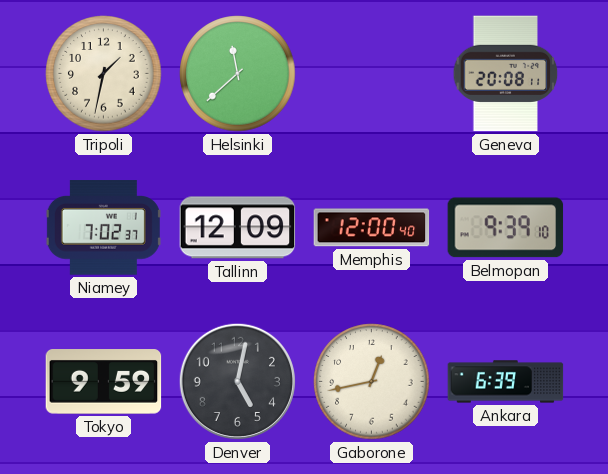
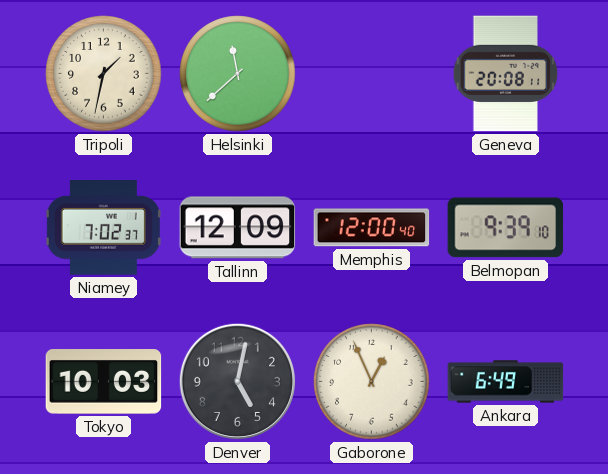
Tokyo: 9:59 -> 10:03 (104, 382)
Gaborone: 12:43 -> 12:56 (372, 382)
Ankara: 6:39 -> 6:49 (506, 382)
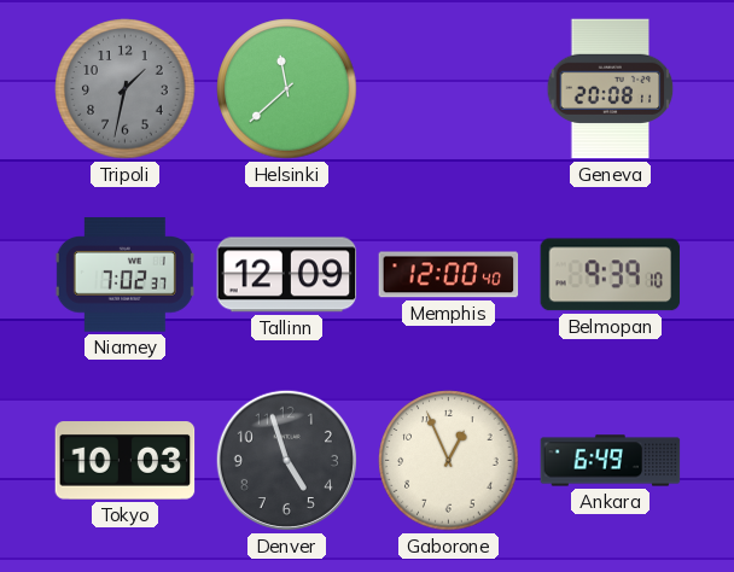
Tripoli dial: cream -> grey (126, 89)
Denver: 5:02 -> 4:57 (286, 460)
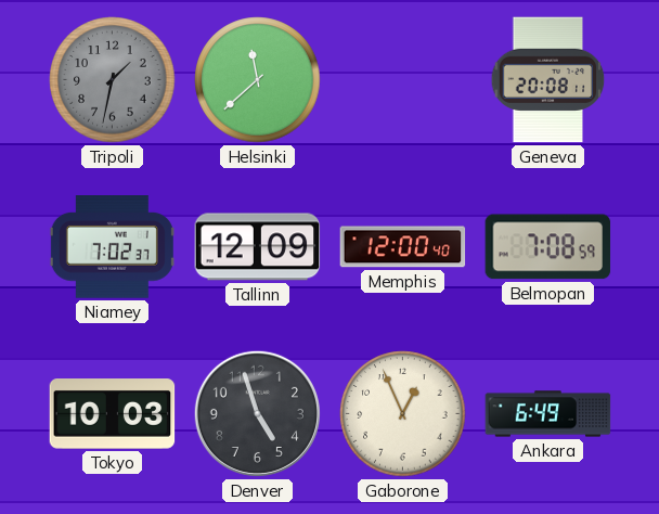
Belmopan: 9:39 -> 7:08 (548, 247)
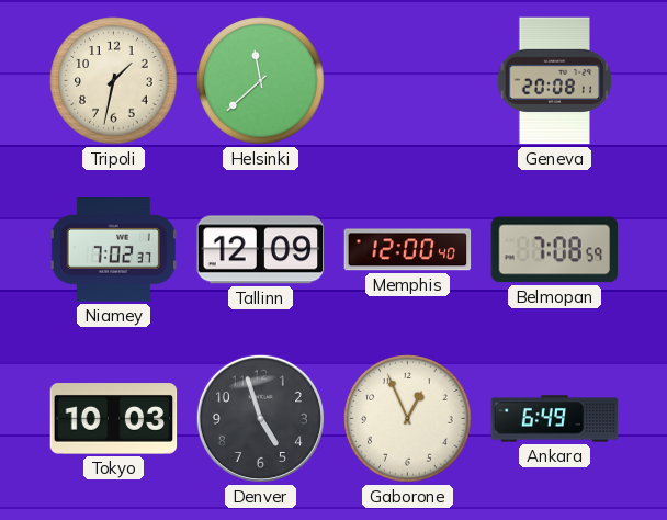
Tripoli dial: grey -> cream (114, 81)
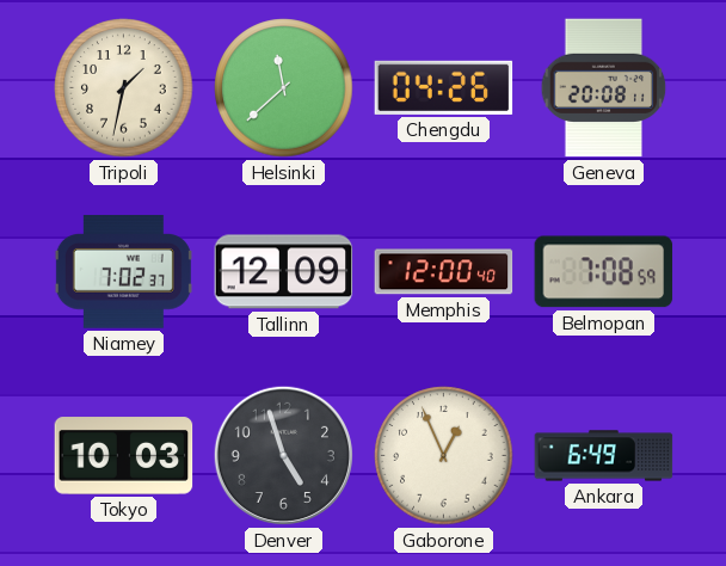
Chengdu: none -> 04:26 (444, 87)
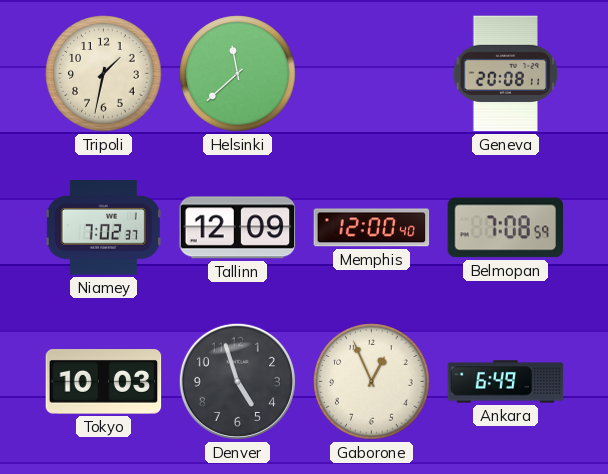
Chengdu: 04:26 -> none (444, 87)
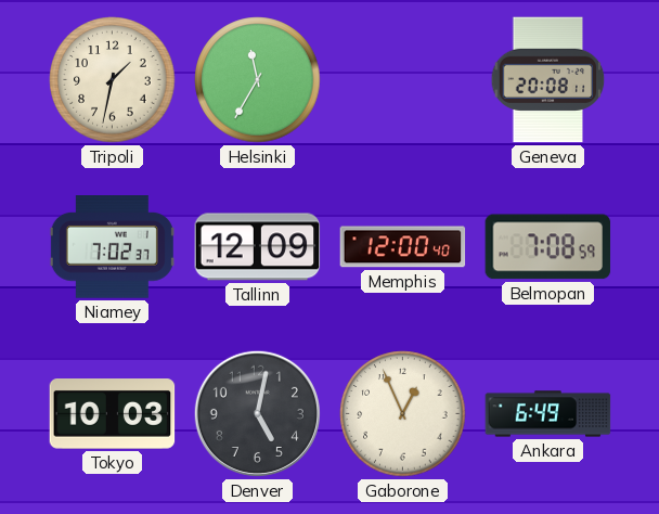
Helsinki: 11:38 -> 11:35 (258, 80)
Denver: 4:57 -> 5:02 (257, 413)
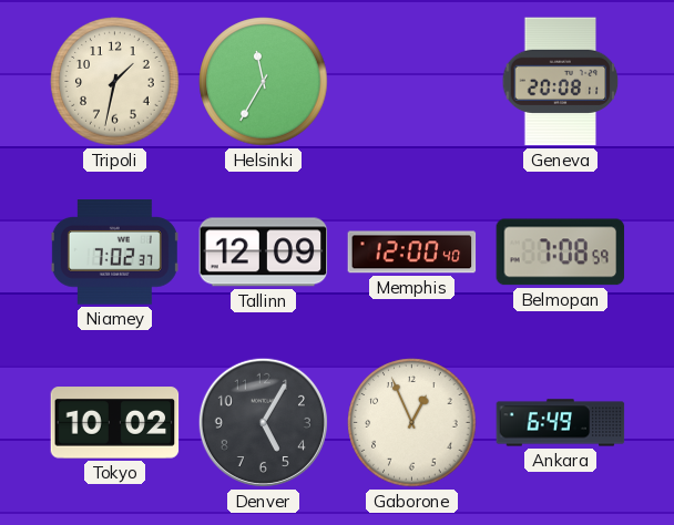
Tokyo: 10:03 -> 10:02 (115, 423)
Denver: 5:02 -> 5:05 (263, 422)
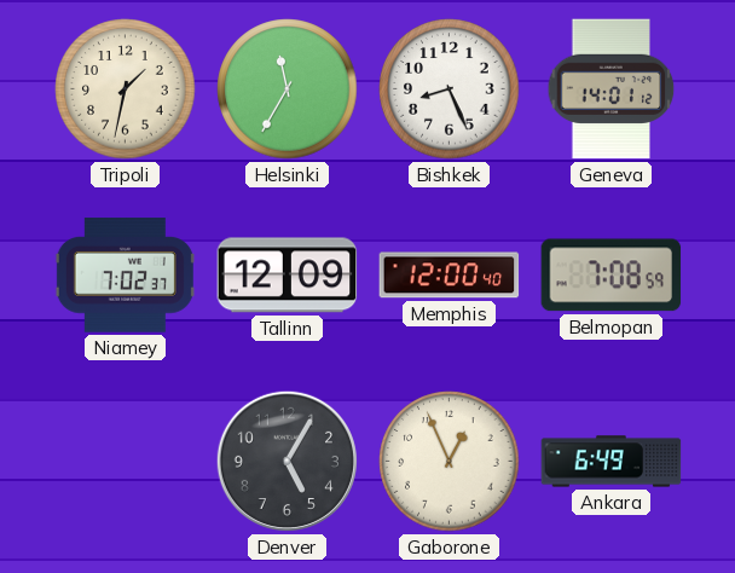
Bishkek: none -> 8:26 (450, 89)
Geneva: 20:08 -> 14:01 (612, 89)
Tokyo: 10:02 -> none (115, 423)
